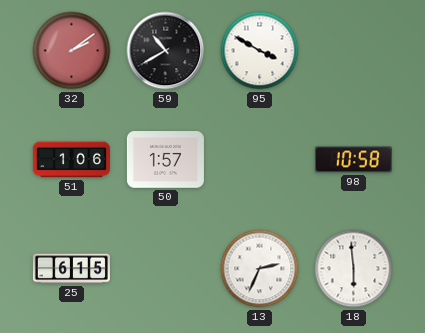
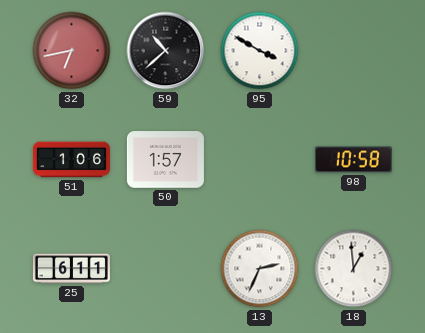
32: 2:09 -> 6:43 (72, 51)
59: 10:40 -> 10:38 (166, 51)
25: 6:15 -> 6:11 (71, 269)
18: 5:59 -> 12:59 (354, 269)
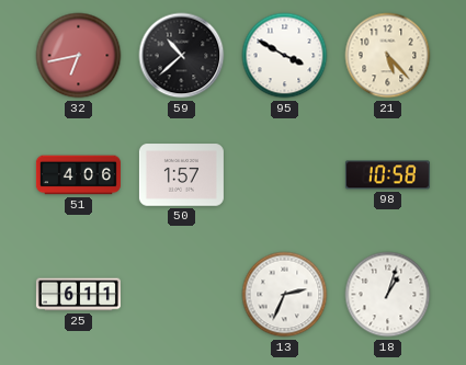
21: none -> 5:23 (388, 56)
51: 1:06 -> 4:06 (78, 175)
18: 12:59 -> 1:03 (388, 295)
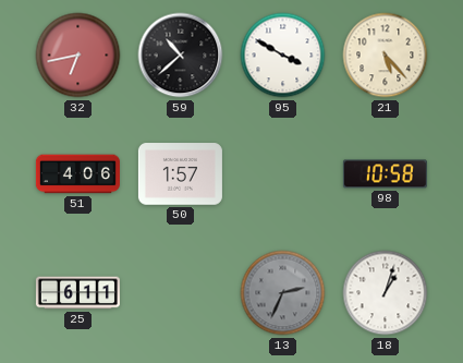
13 dial: white -> grey (283, 293)
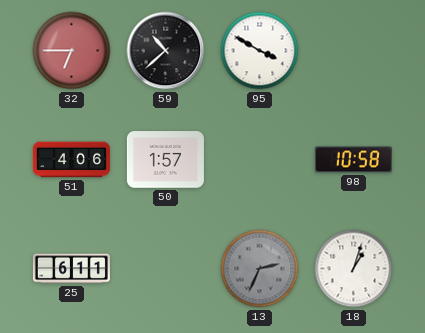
32: 6:43 -> 6:45 (72, 51)
21: 5:23 -> none (386, 56)
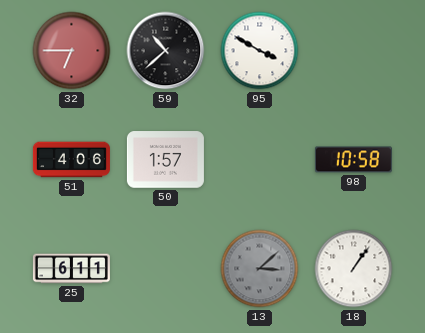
13: 2:34 -> 3:08 (260, 269)
18: 1:03 -> 1:06 (354, 269)
